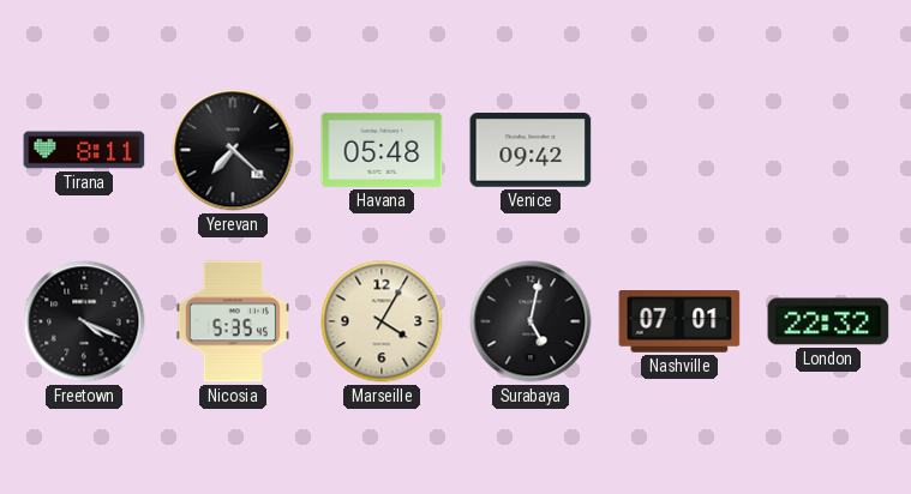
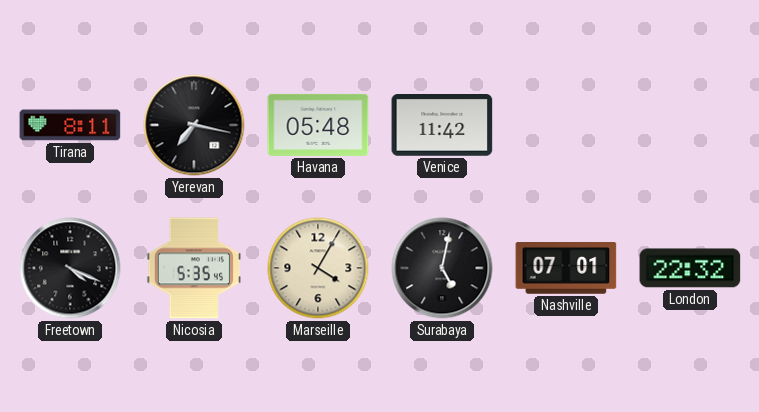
Yerevan: 7:22 -> 7:17 (194, 125)
Venice: 09:42 -> 11:42 (442, 125)
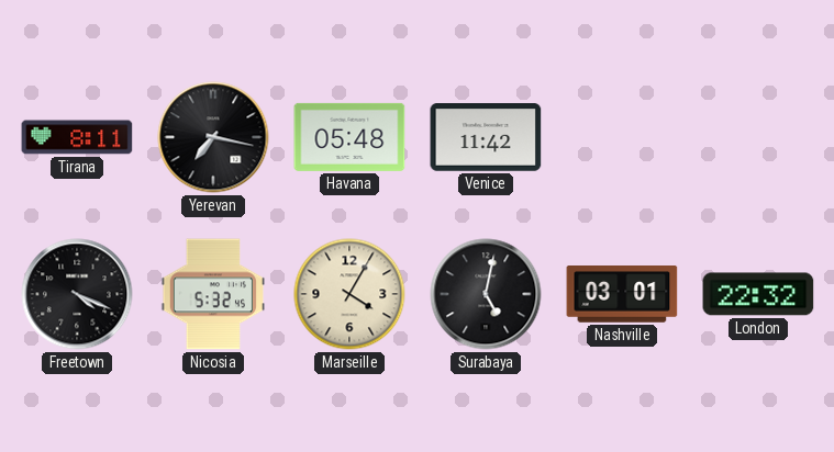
Nicosia: 5:35 -> 5:32 (213, 294)
Nashville: 07:01 -> 03:01 (622, 294)
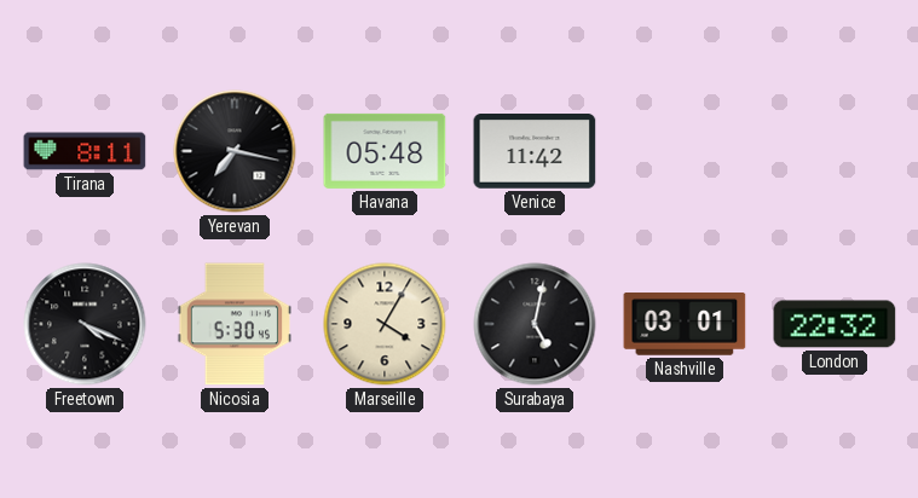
Nicosia: 5:32 -> 5:30 (235, 324)
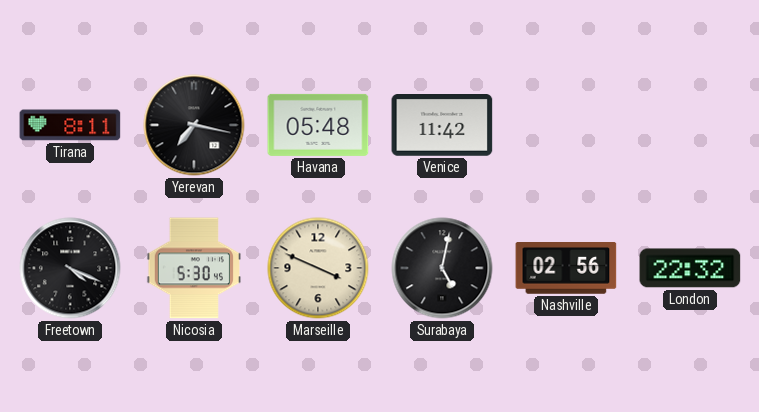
Marseille: 4:05 -> 3:49 (318, 268)
Nashville: 03:01 -> 02:56 (566, 268)
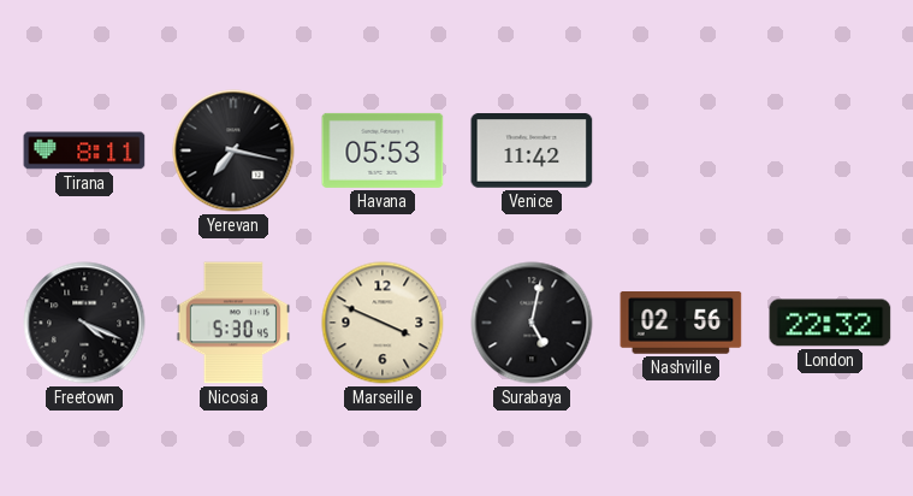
Havana: 05:48 -> 05:53 (383, 150)
